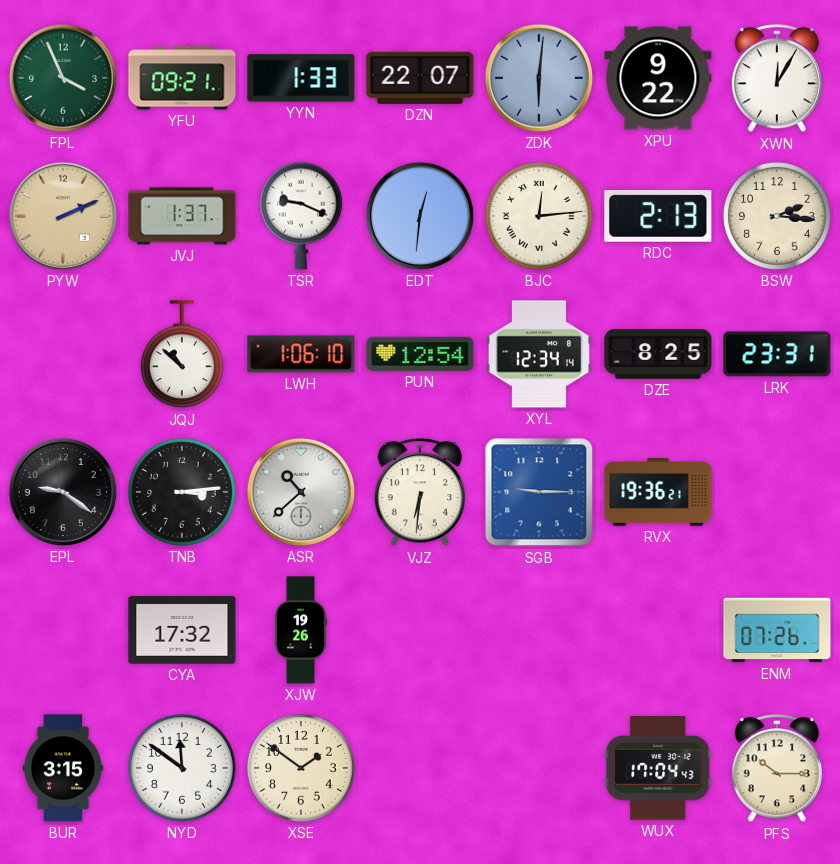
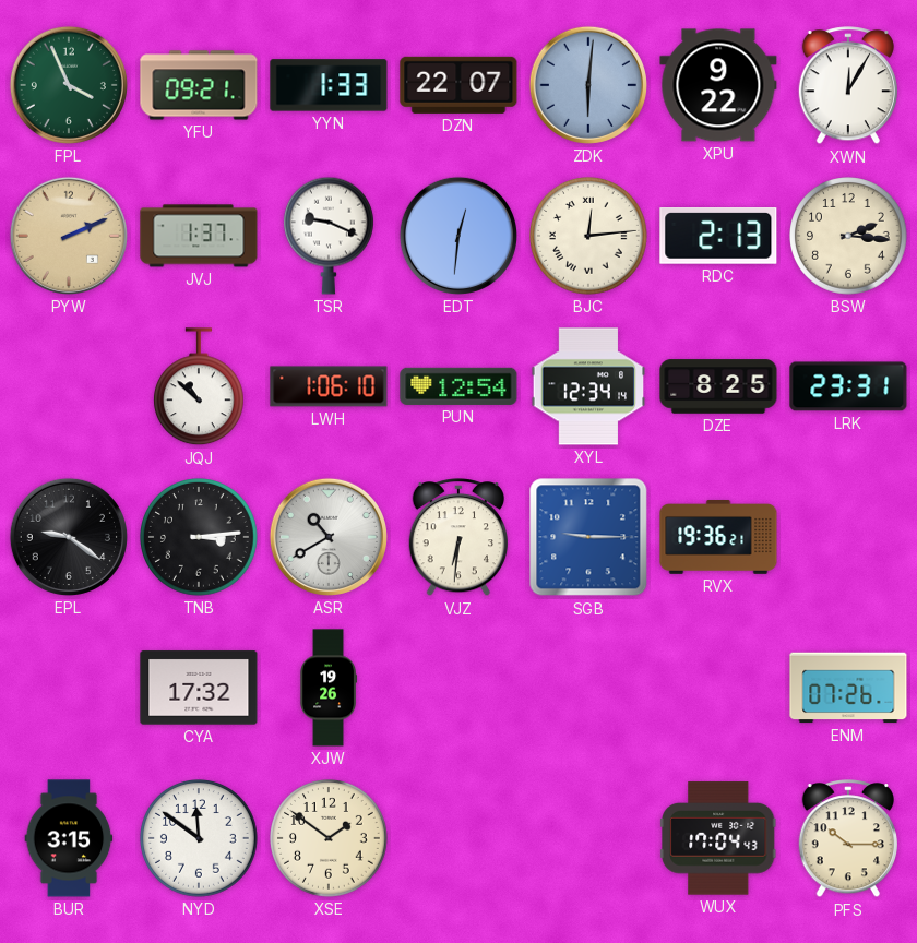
ASR: 10:38 -> 10:40 (329, 537)
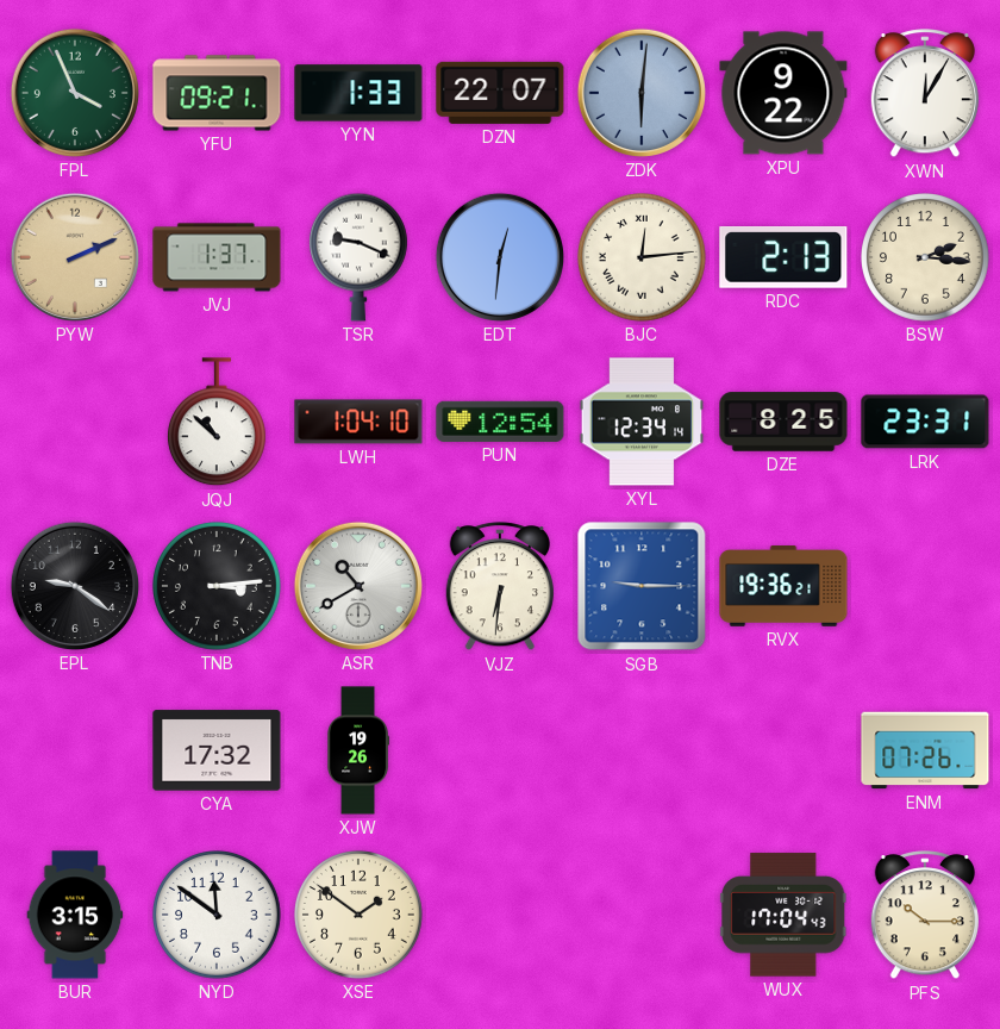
LWH: 1:06 -> 1:04 (358, 422)
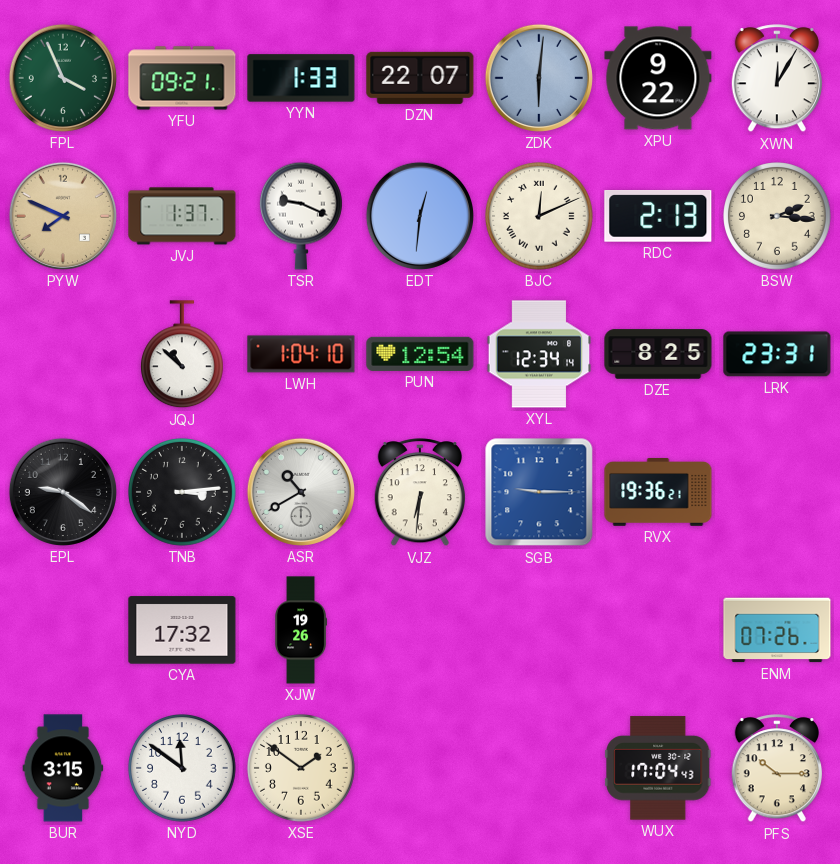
PYW: 2:11 -> 7:49 (63, 216)
BJC: 12:14 -> 12:11 (540, 217)
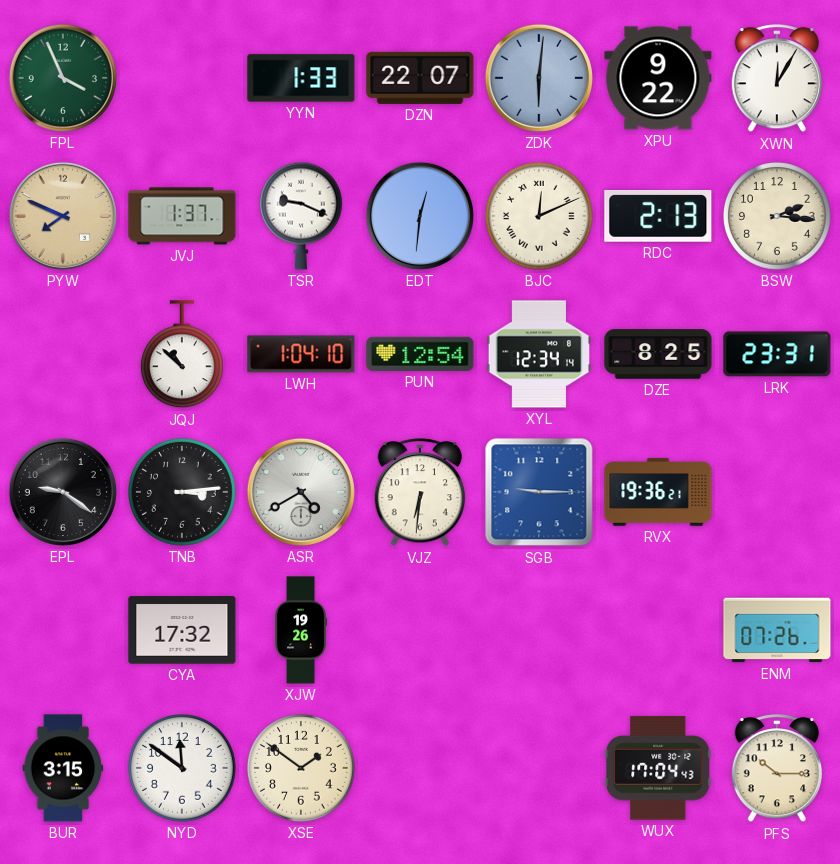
YFU: 09:21 -> none (182, 78)
ASR: 10:40 -> 4:40 (301, 492)
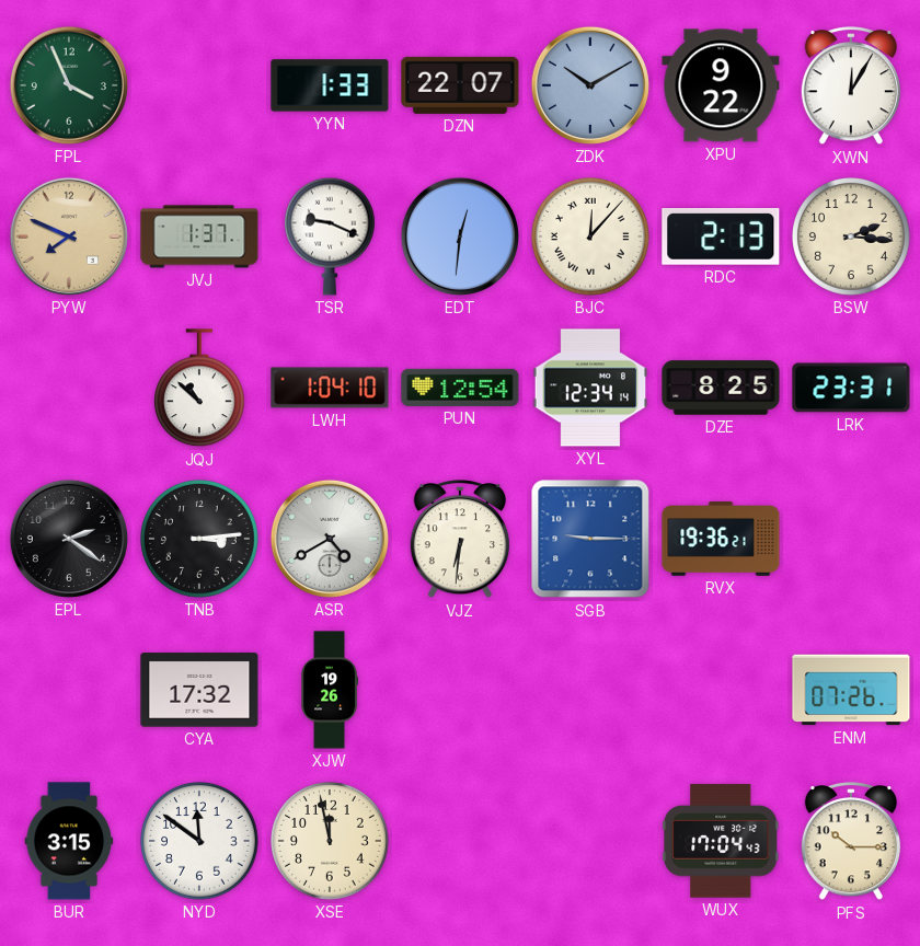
ZDK: 6:01 -> 10:10 (590, 85)
BJC: 12:11 -> 12:07 (591, 238)
EPL: 9:21 -> 2:21 (69, 539)
XSE: 1:51 -> 11:58 (331, 842)
